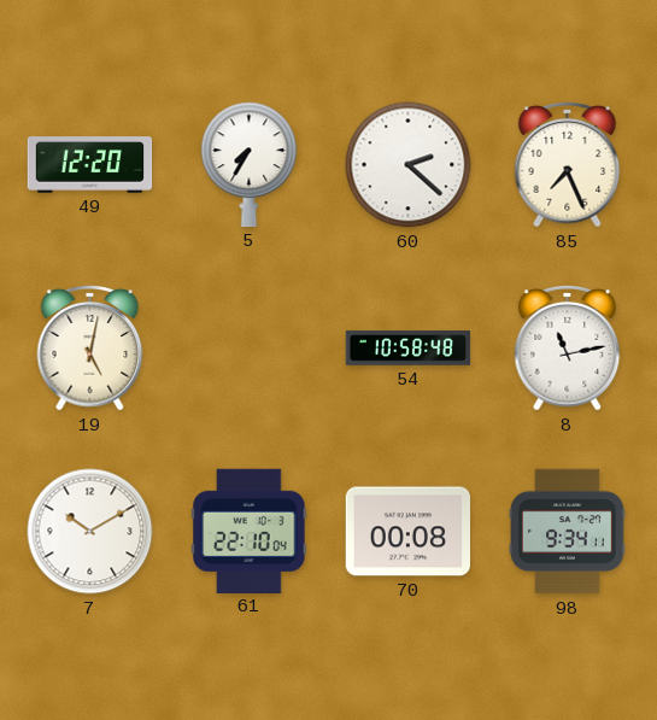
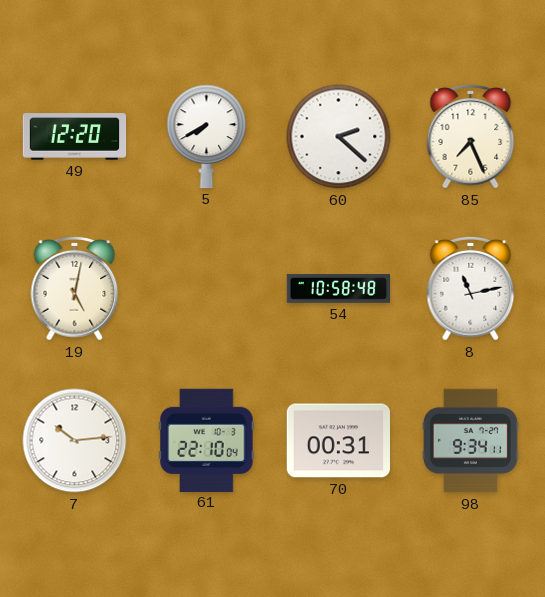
5: 7:35 -> 7:40 (207, 136)
7: 10:10 -> 10:14 (75, 441)
70: 00:08 -> 00:31 (338, 441)
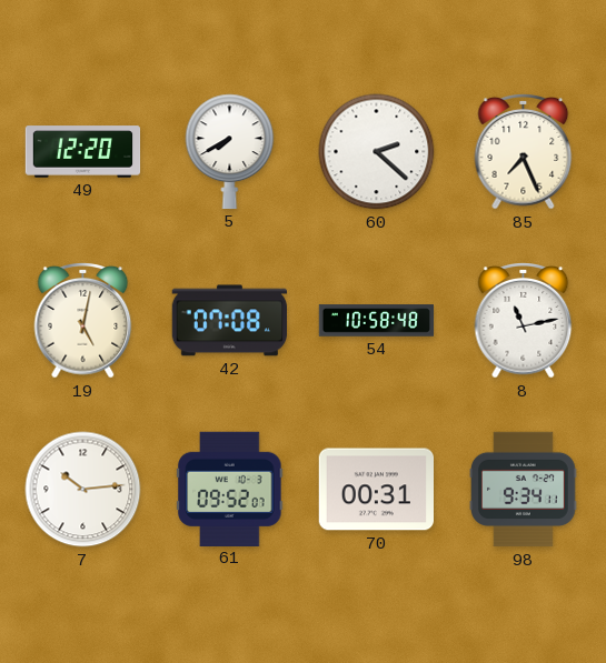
42: none -> 07:08 (229, 321)
61: 22:10 -> 09:52 (230, 489)
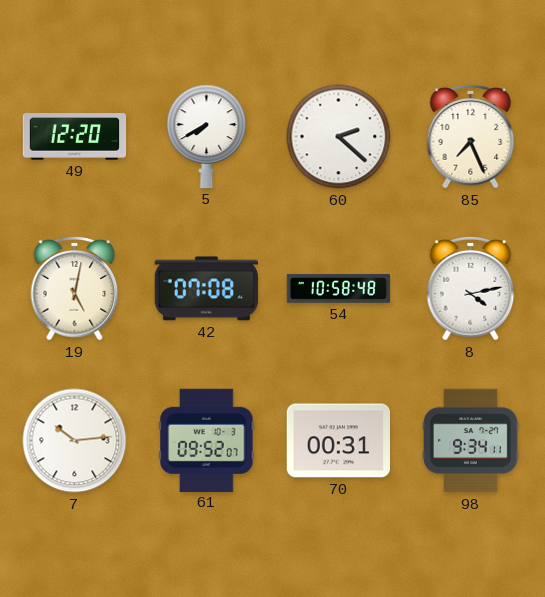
8: 11:13 -> 4:13 (471, 289)
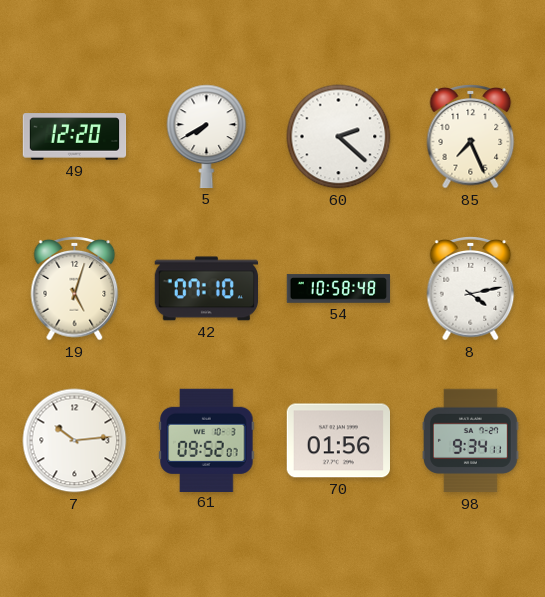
19: 5:02 -> 5:03 (75, 289)
42: 07:08 -> 07:10 (206, 289)
70: 00:31 -> 01:56 (338, 441)
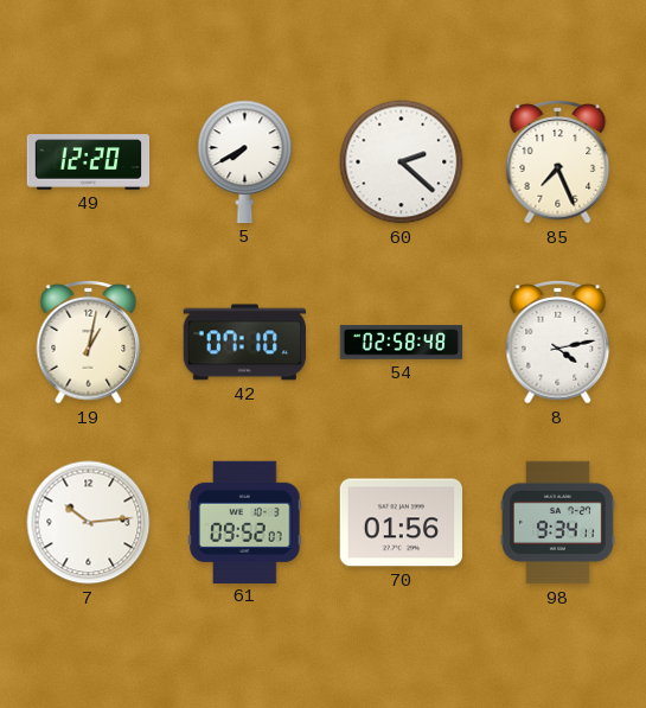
19: 5:03 -> 1:02 (89, 343)
54: 10:58 -> 02:58 (402, 343)
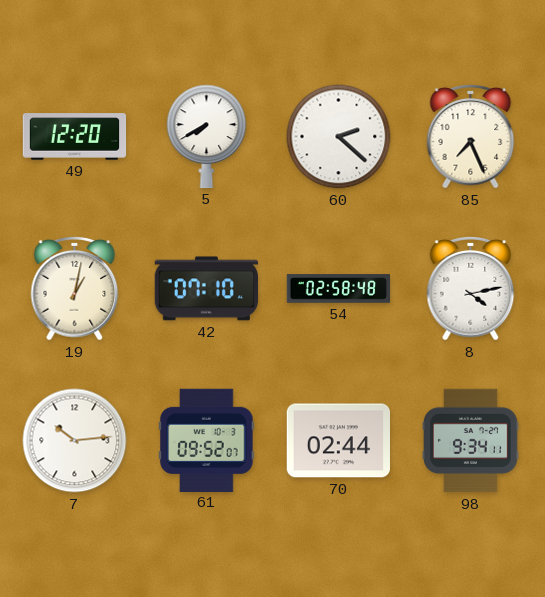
70: 01:56 -> 02:44 (338, 441)
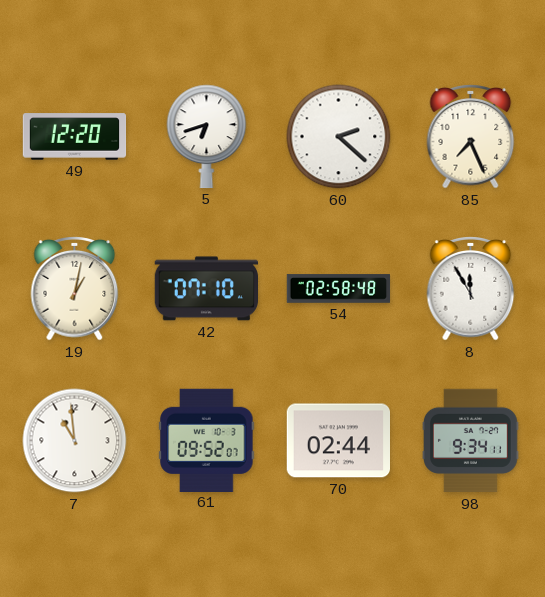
5: 7:40 -> 6:42 (207, 136)
8: 4:13 -> 11:55 (471, 289)
7: 10:14 -> 10:59 (75, 441)
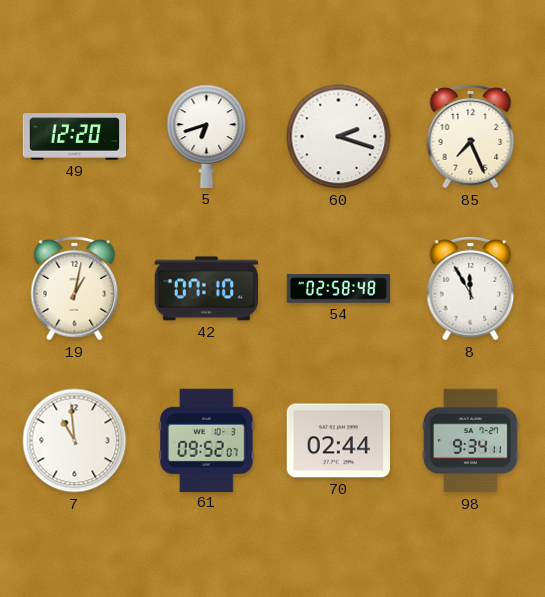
60: 2:22 -> 2:18 (339, 137)
